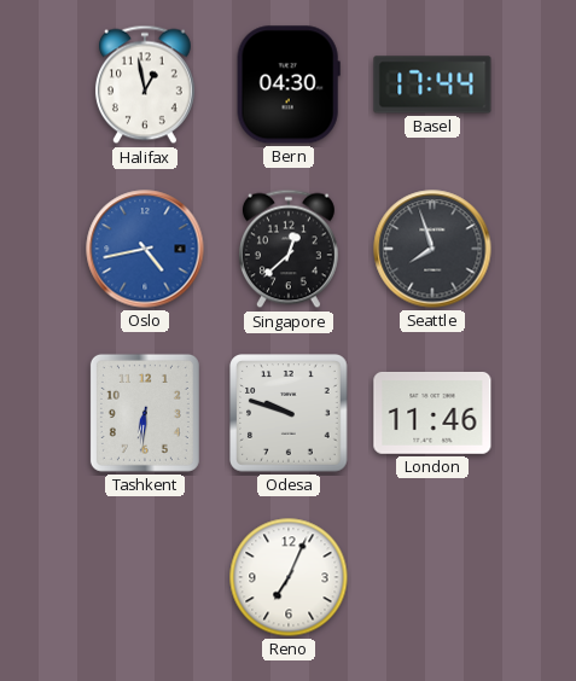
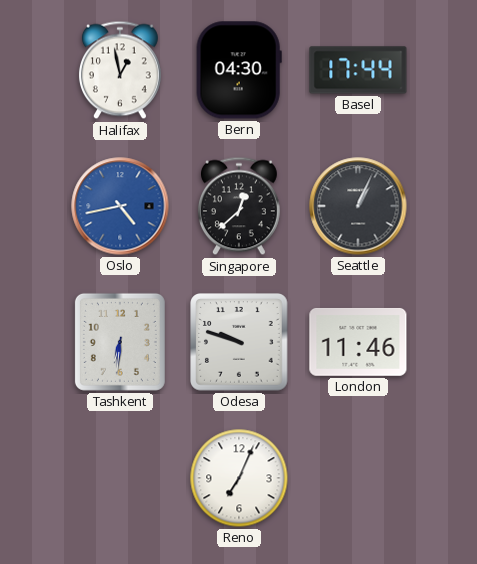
Seattle: 7:57 -> 1:04 (358, 206)
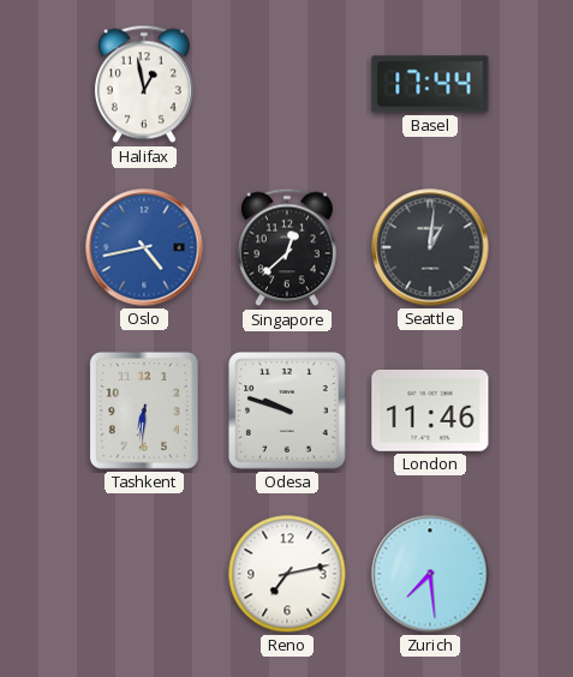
Bern: 04:30 -> none (239, 70)
Seattle: 1:04 -> 1:01 (430, 247)
Reno: 7:04 -> 7:13 (287, 574)
Zurich: none -> 7:29 (430, 574)
